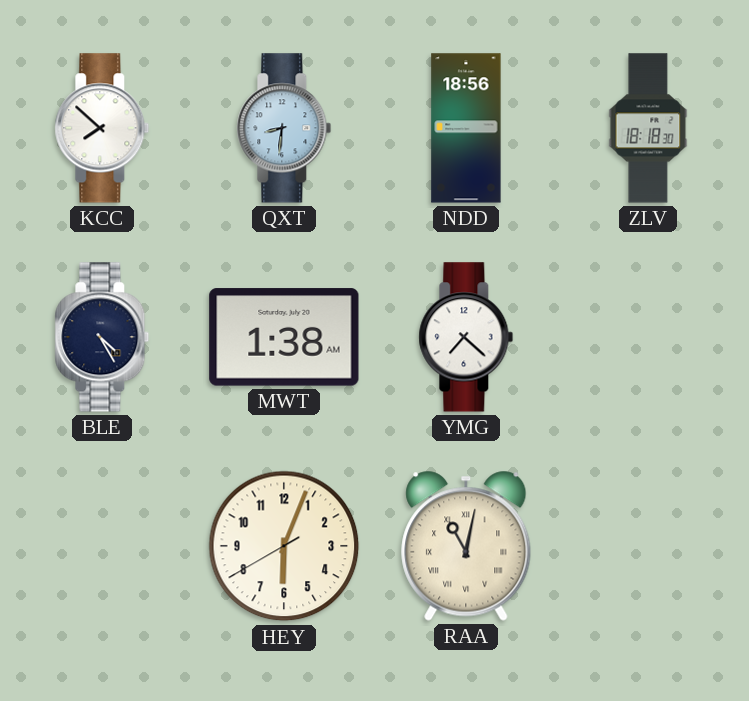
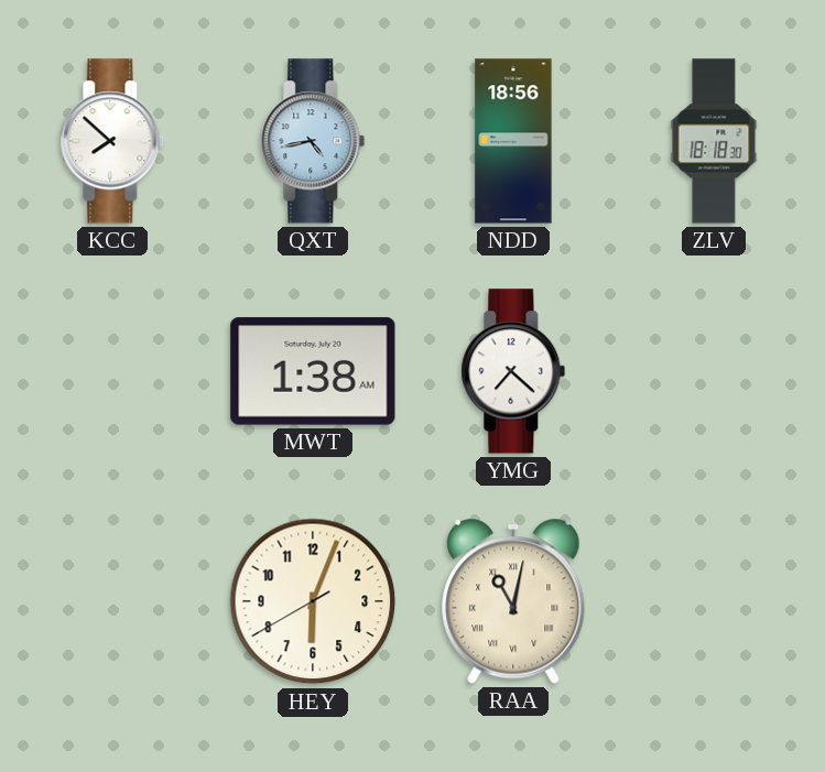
QXT: 8:31 -> 4:43 (313, 141)
BLE: 4:25 -> none (102, 337)
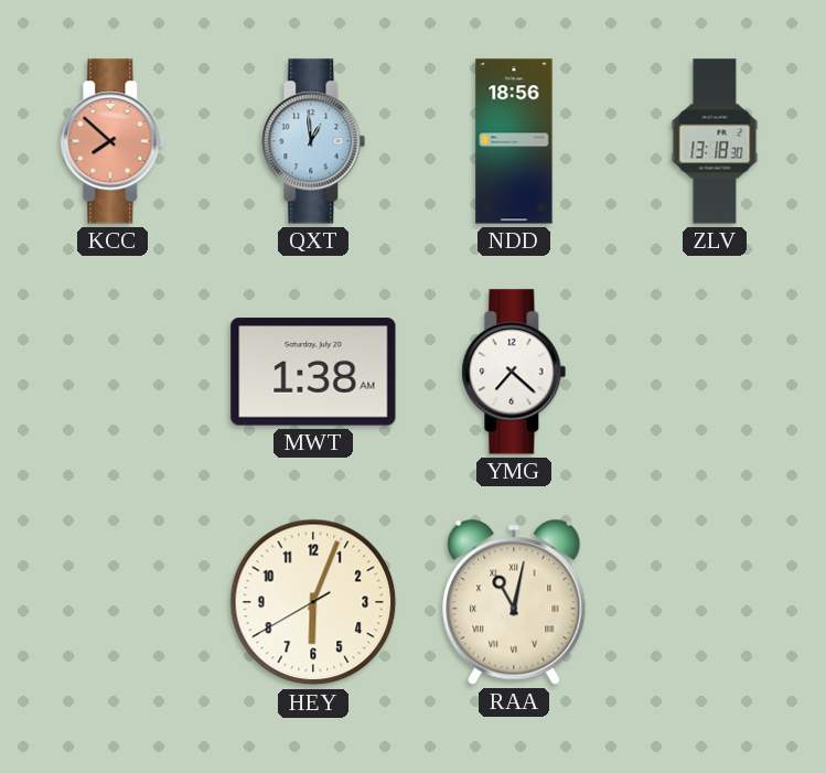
KCC dial: white -> salmon (112, 141)
QXT: 4:43 -> 12:59 (313, 141)
ZLV: 18:18 -> 13:18 (715, 141)
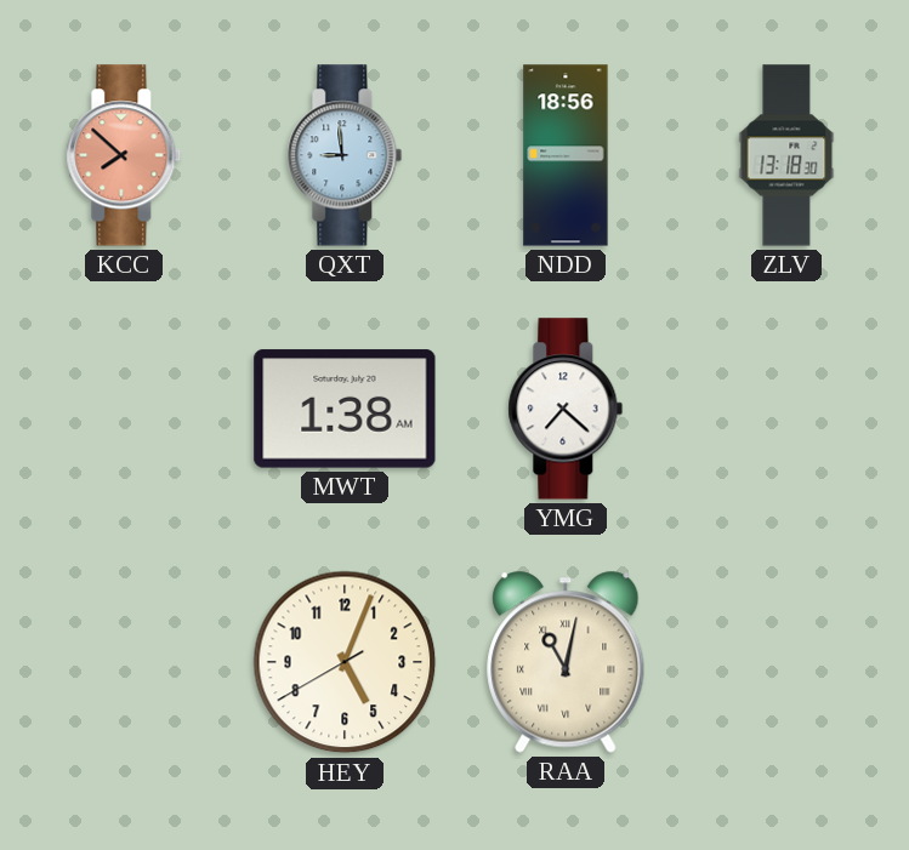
QXT: 12:59 -> 8:59 (345, 155)
HEY: 6:03 -> 5:03 (345, 662)
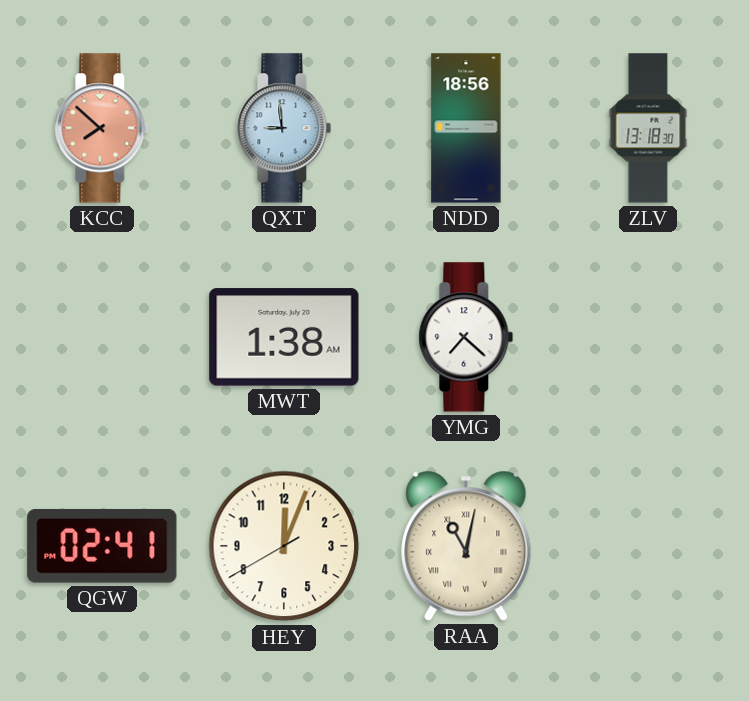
QGW: none -> 02:41 (102, 546)
HEY: 5:03 -> 12:03 (284, 546)
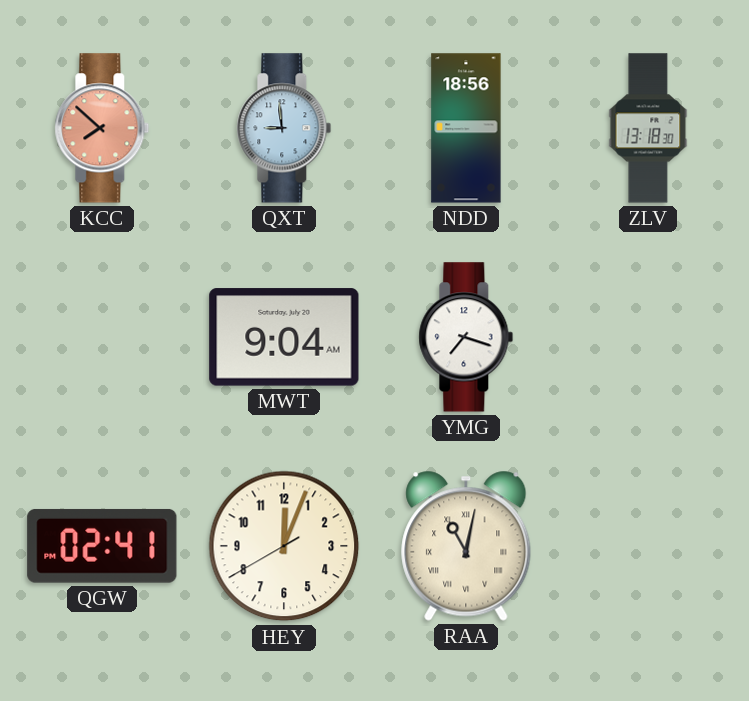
MWT: 1:38 -> 9:04 (284, 337)
YMG: 7:22 -> 7:18 (466, 337)
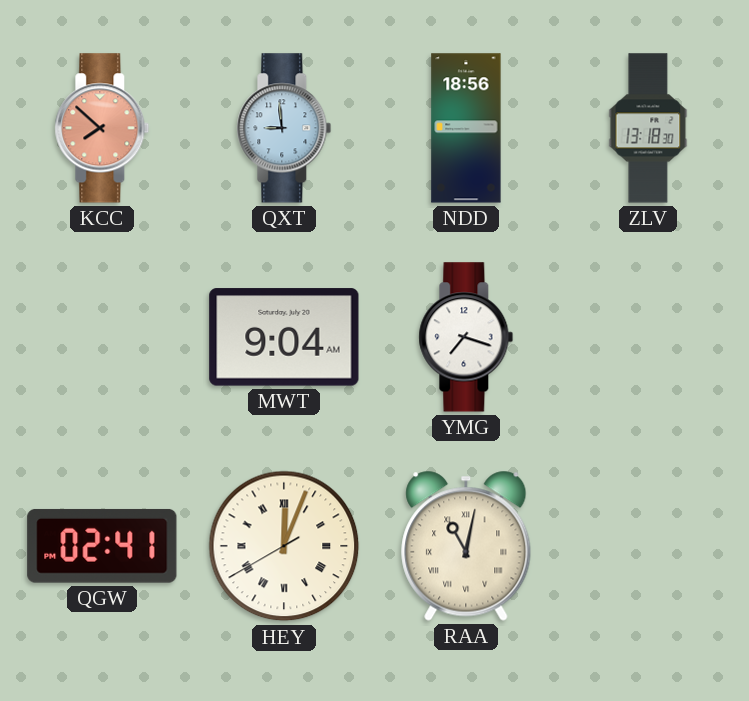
HEY numerals: Arabic -> Roman (284, 546)
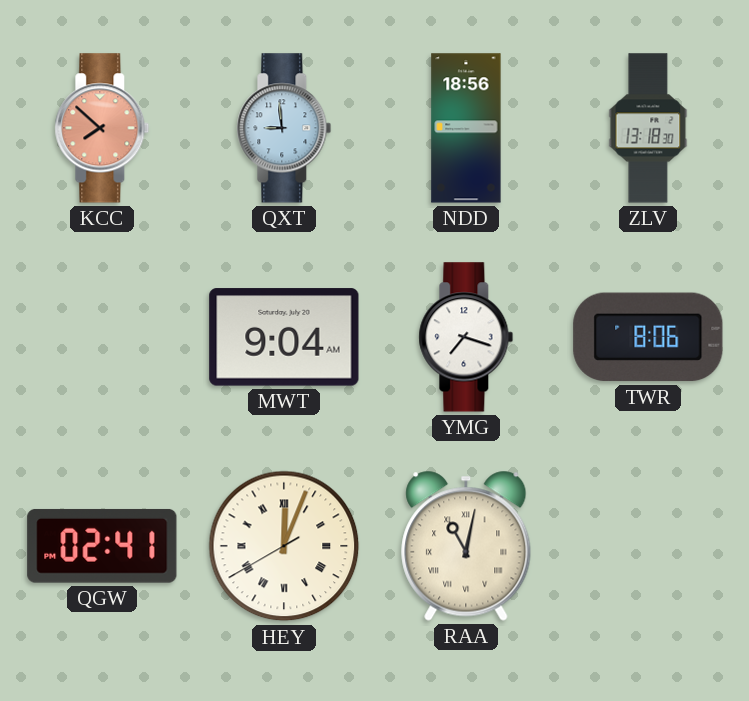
TWR: none -> 8:06 (648, 337)
